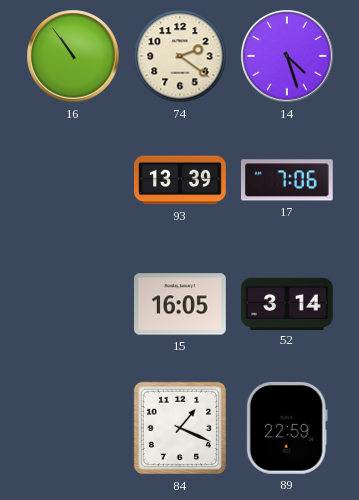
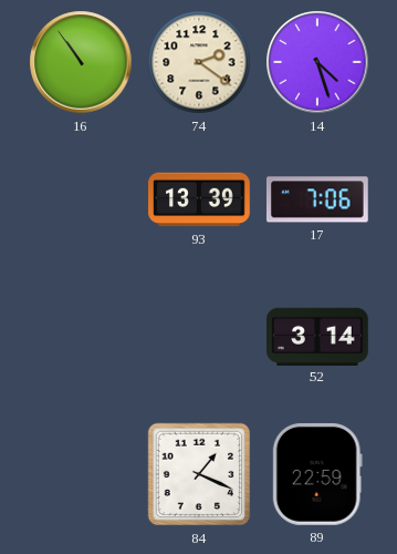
15: 16:05 -> none (181, 304)
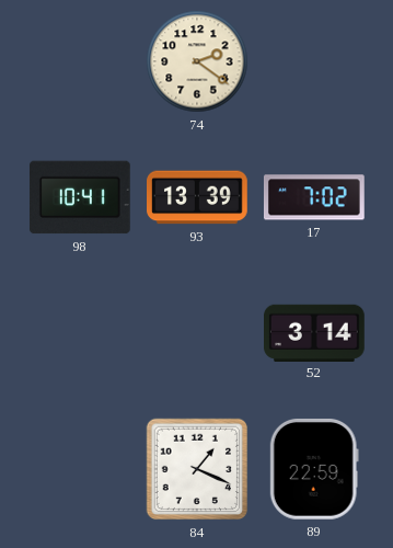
16: 10:54 -> none (81, 62)
14: 4:27 -> none (317, 62)
98: none -> 10:41 (80, 197)
17: 7:06 -> 7:02 (314, 197)
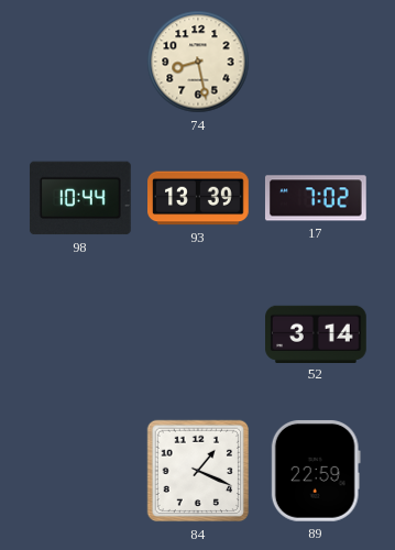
74: 2:21 -> 8:28 (198, 62)
98: 10:41 -> 10:44 (80, 198)
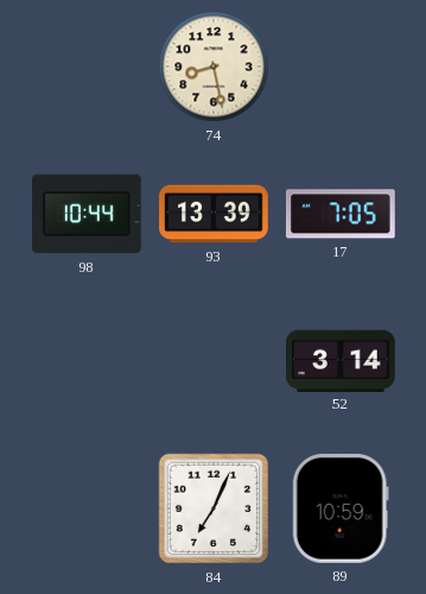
17: 7:02 -> 7:05 (341, 214)
84: 1:19 -> 7:04 (214, 508)
89: 22:59 -> 10:59 (341, 508)
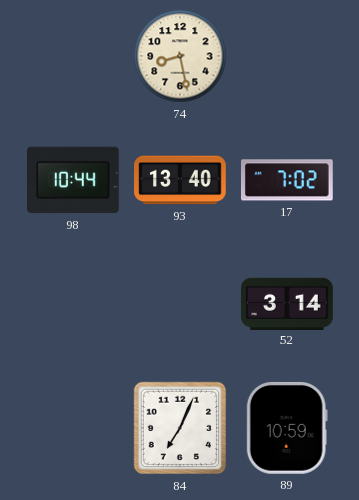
93: 13:39 -> 13:40 (181, 180)
17: 7:05 -> 7:02 (287, 180)
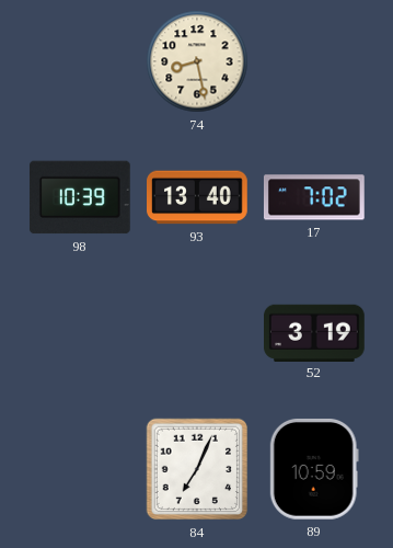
98: 10:44 -> 10:39 (80, 197)
52: 3:14 -> 3:19 (315, 332)
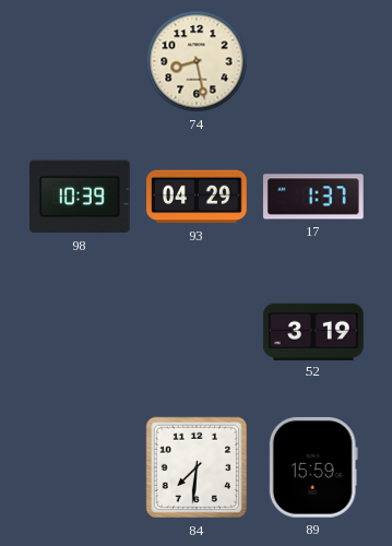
93: 13:40 -> 04:29 (198, 197)
17: 7:02 -> 1:37 (313, 197)
84: 7:04 -> 7:31 (197, 467)
89: 10:59 -> 15:59 (313, 467)
